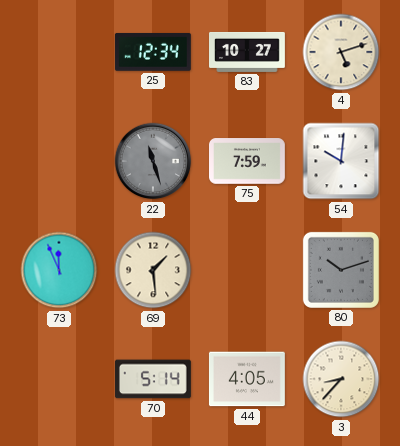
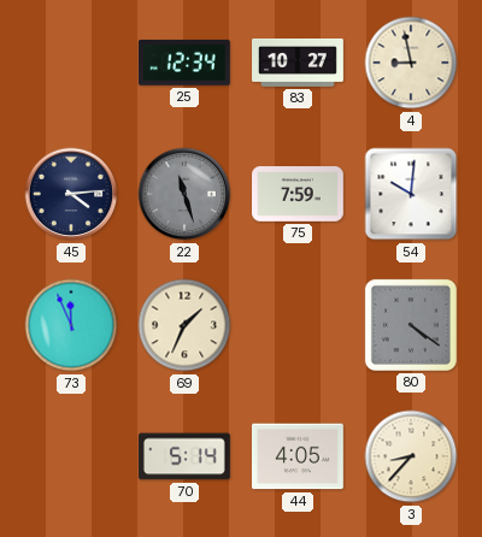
4: 5:12 -> 8:58 (411, 63)
45: none -> 4:14 (71, 194)
69: 1:29 -> 1:34 (184, 325)
80: 10:12 -> 4:21 (411, 325)
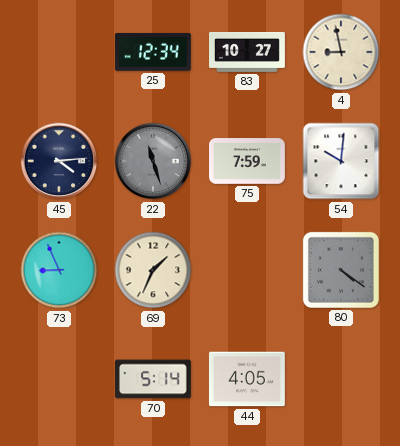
73: 11:56 -> 8:56 (59, 270)
3: 8:37 -> none (411, 456)
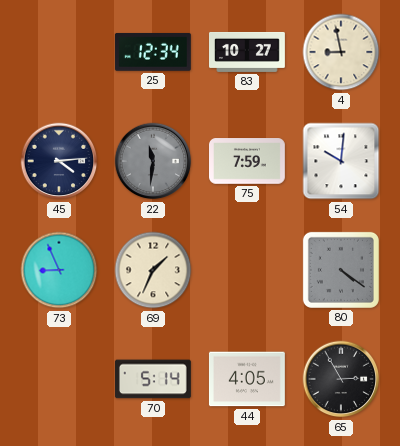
22: 11:27 -> 11:31 (153, 161)
65: none -> 2:55 (341, 379)
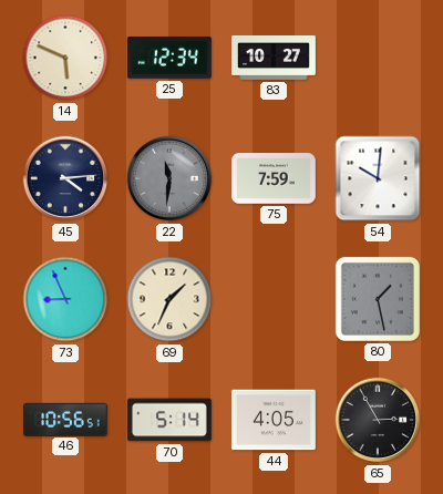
14: none -> 5:49 (65, 58)
4: 8:58 -> none (341, 52)
80: 4:21 -> 1:28 (378, 299)
46: none -> 10:56 (66, 419)
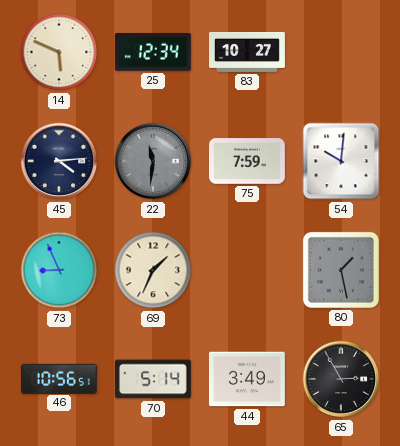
44: 4:05 -> 3:49 (247, 379)
